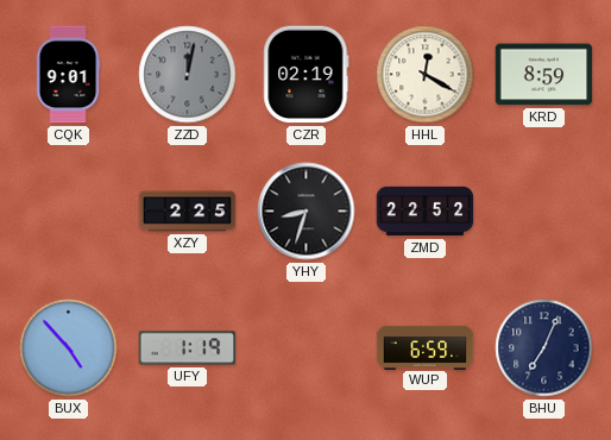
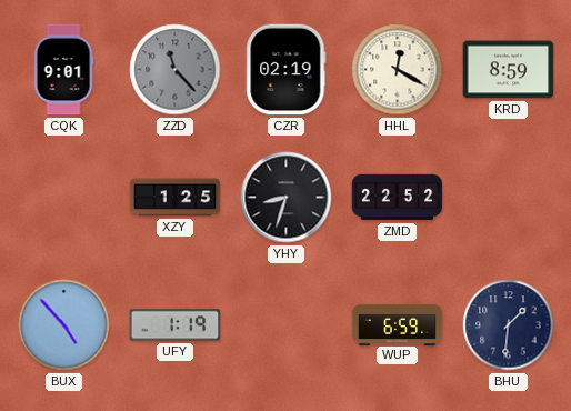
ZZD: 12:02 -> 11:23 (176, 70)
XZY: 2:25 -> 1:25 (176, 198)
BHU: 7:04 -> 1:31 (509, 325)
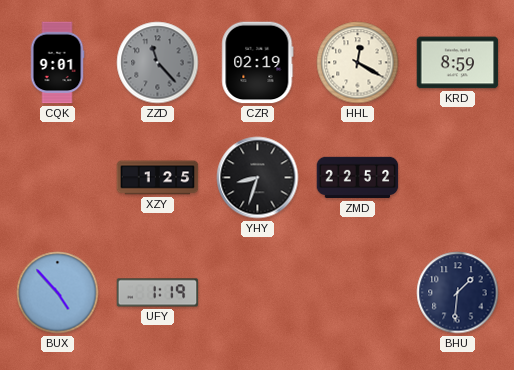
WUP: 6:59 -> none (398, 324)
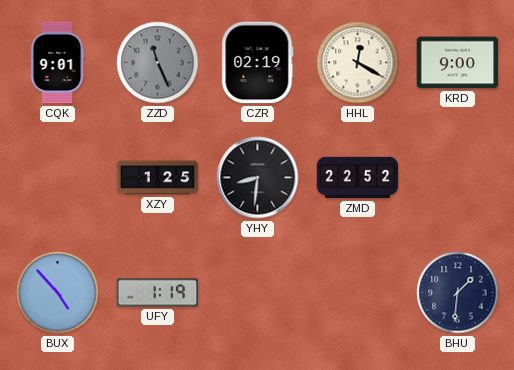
ZZD: 11:23 -> 11:26 (158, 63)
KRD: 8:59 -> 9:00 (458, 63)
YHY: 8:33 -> 8:31 (258, 178)
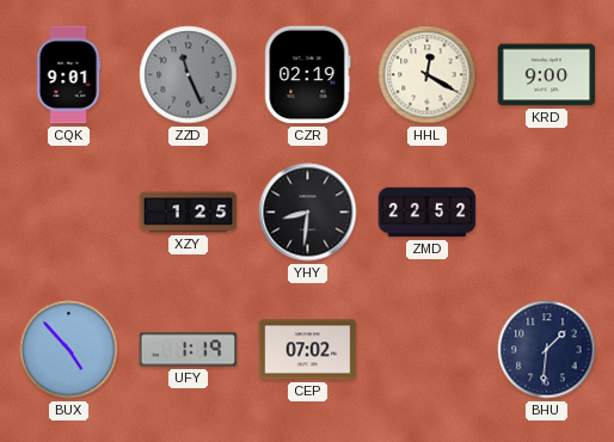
CEP: none -> 07:02 (308, 350)
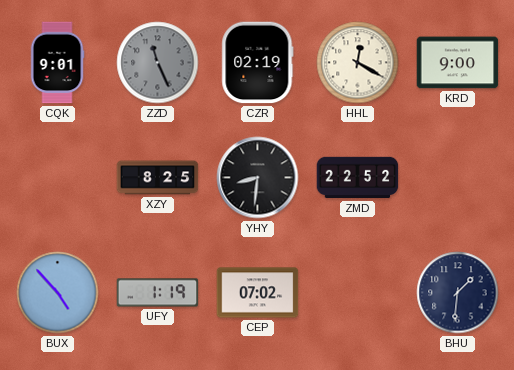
XZY: 1:25 -> 8:25 (158, 178)
